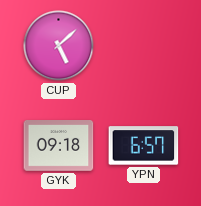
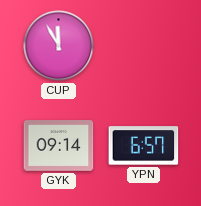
CUP: 5:08 -> 11:55 (59, 46)
GYK: 09:18 -> 09:14 (59, 146)
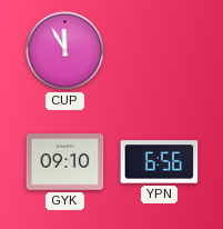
GYK: 09:14 -> 09:10 (65, 162)
YPN: 6:57 -> 6:56 (160, 162)
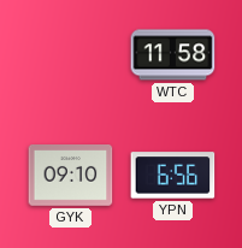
CUP: 11:55 -> none (65, 51)
WTC: none -> 11:58 (173, 55)
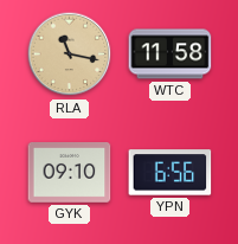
RLA: none -> 11:17 (70, 54)
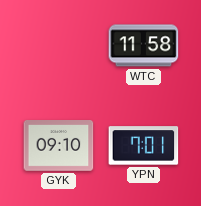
RLA: 11:17 -> none (70, 54)
YPN: 6:56 -> 7:01 (144, 146)
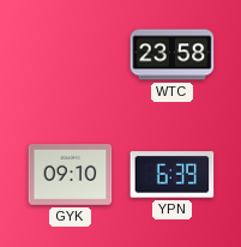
WTC: 11:58 -> 23:58 (173, 55)
YPN: 7:01 -> 6:39 (173, 175)
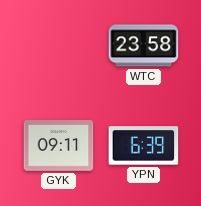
GYK: 09:10 -> 09:11 (59, 146)
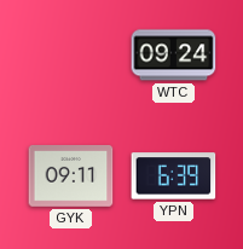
WTC: 23:58 -> 09:24 (174, 56)
